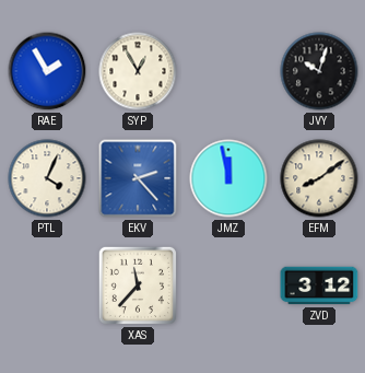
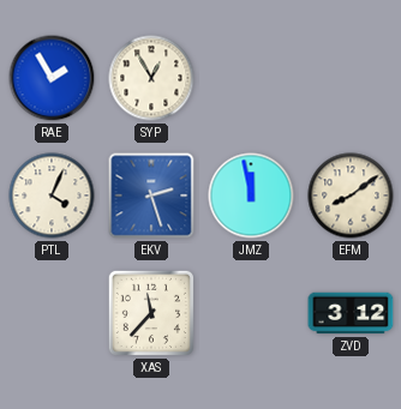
JVY: 10:03 -> none (319, 71)
EKV: 2:23 -> 2:27 (151, 196)
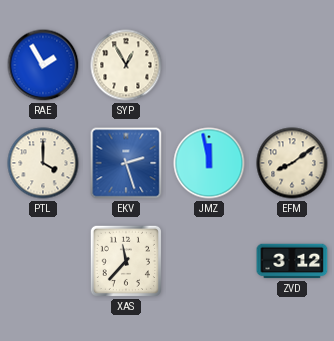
PTL: 4:04 -> 4:00 (43, 163)
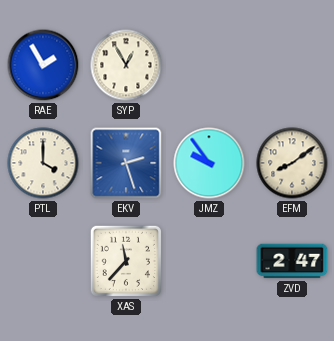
JMZ: 11:58 -> 9:54 (209, 163)
ZVD: 3:12 -> 2:47 (292, 261)
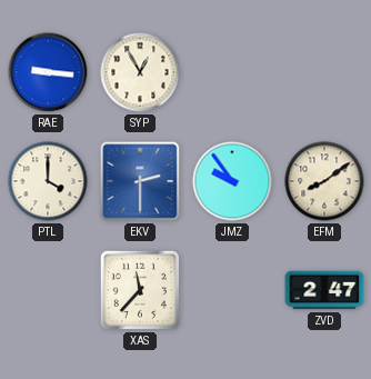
RAE: 1:55 -> 9:16 (48, 72)
EKV: 2:27 -> 2:30 (140, 181)
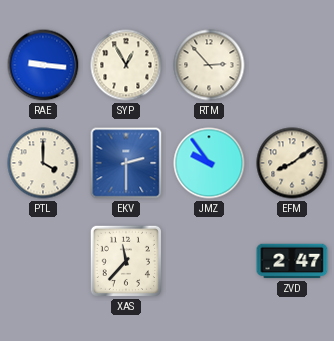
RTM: none -> 2:53 (209, 65)
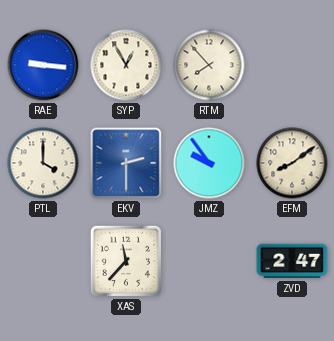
RTM: 2:53 -> 7:53 (209, 65)
